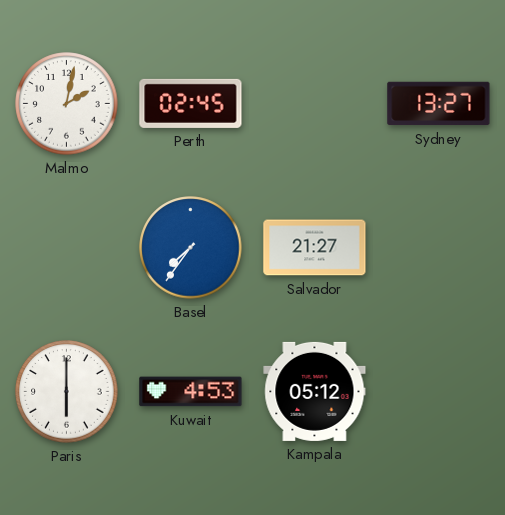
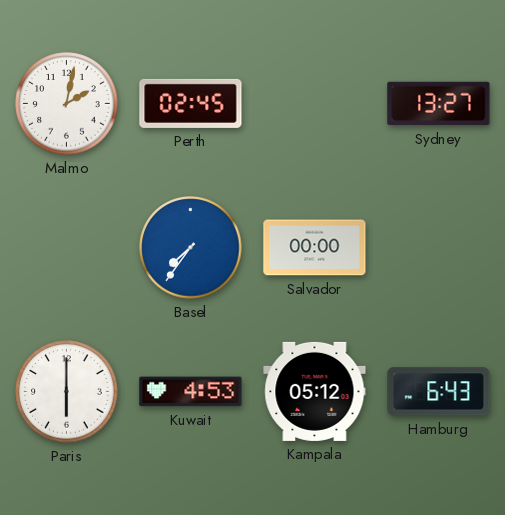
Salvador: 21:27 -> 00:00 (315, 248)
Hamburg: none -> 6:43 (439, 392)
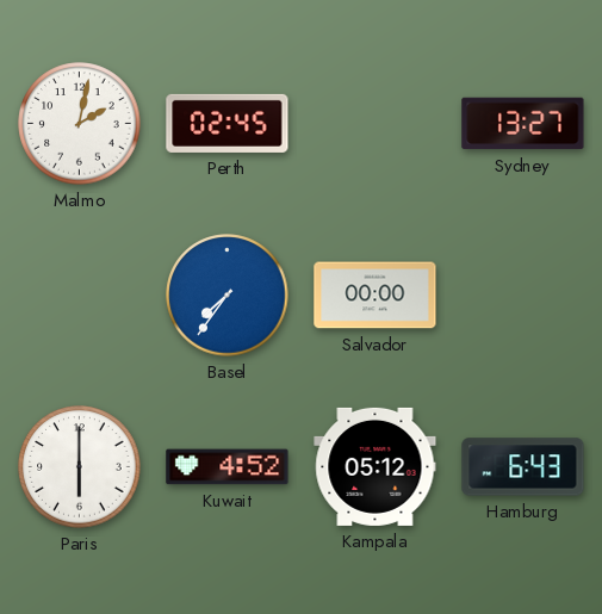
Kuwait: 4:53 -> 4:52 (228, 467)
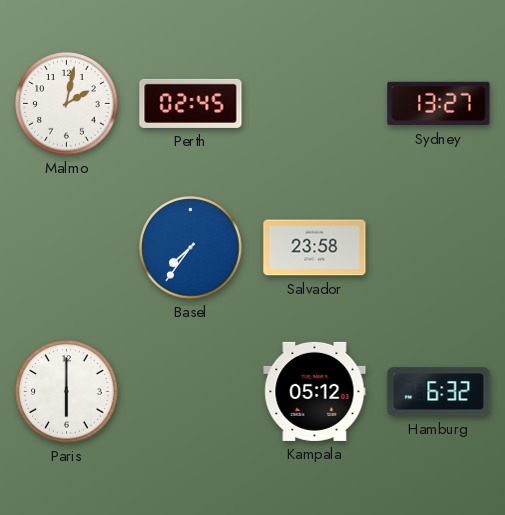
Salvador: 00:00 -> 23:58 (315, 248)
Kuwait: 4:52 -> none (228, 467)
Hamburg: 6:43 -> 6:32 (439, 392)
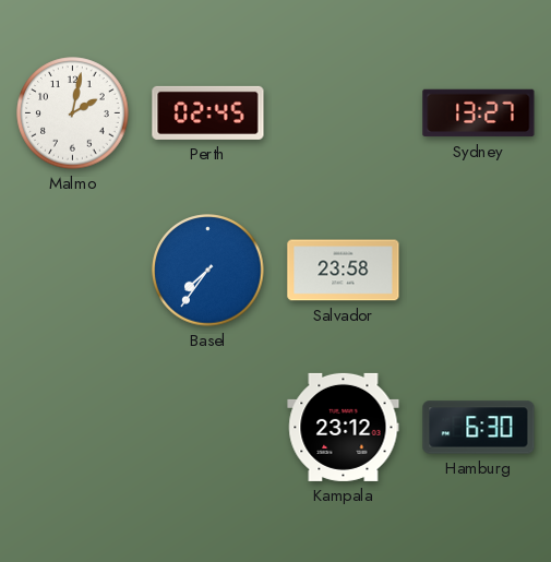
Paris: 6:00 -> none (67, 392)
Kampala: 05:12 -> 23:12 (344, 427)
Hamburg: 6:32 -> 6:30 (479, 428)
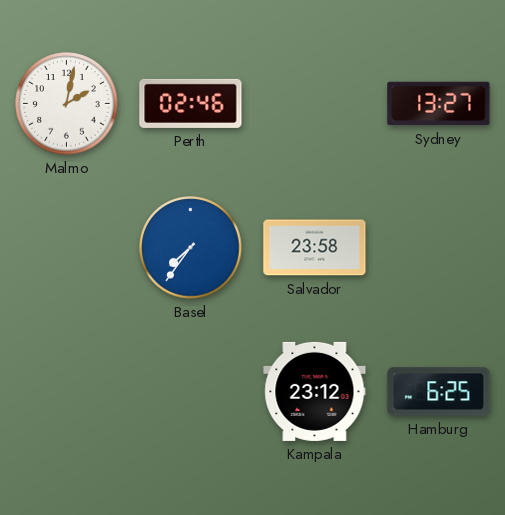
Perth: 02:45 -> 02:46 (191, 103)
Hamburg: 6:30 -> 6:25 (439, 392)
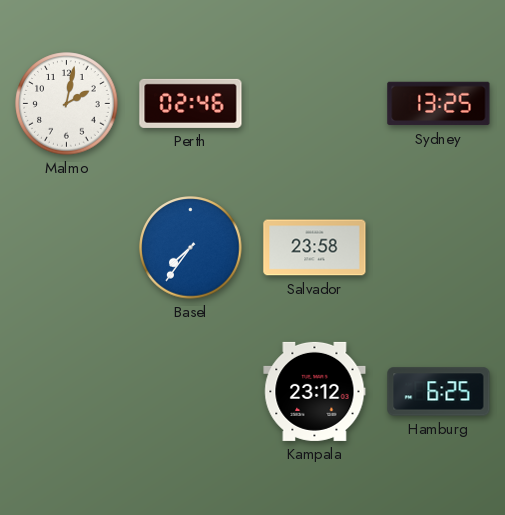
Sydney: 13:27 -> 13:25 (439, 104)
